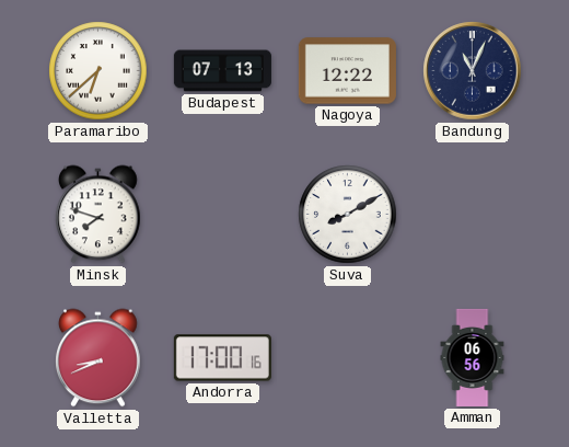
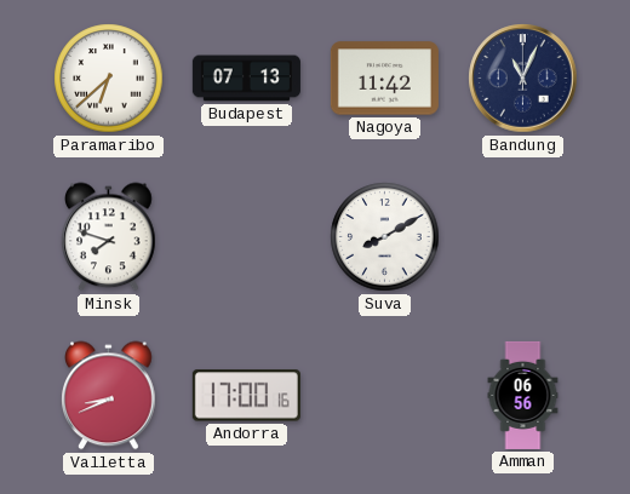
Nagoya: 12:22 -> 11:42 (384, 79)
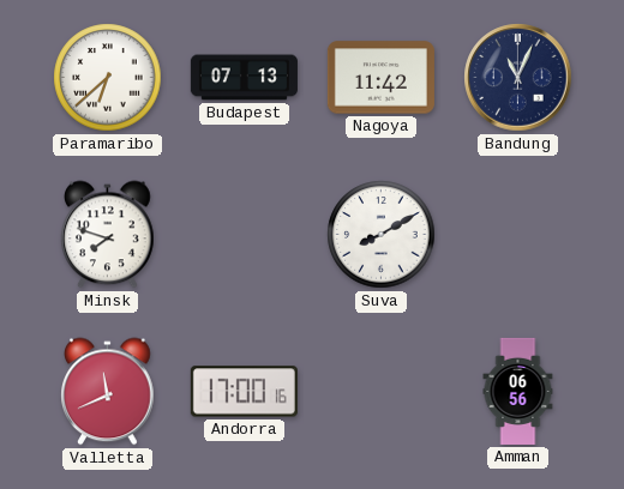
Valletta: 8:41 -> 11:41 (108, 392)
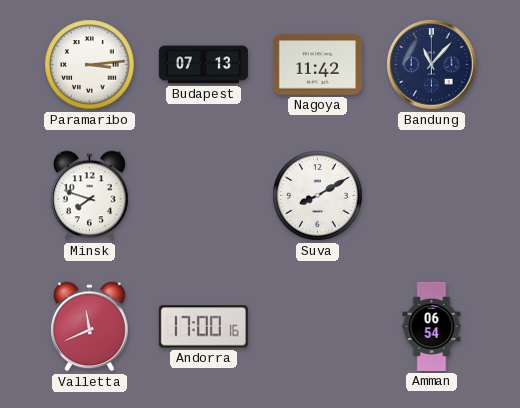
Paramaribo: 6:38 -> 3:14 (90, 65)
Bandung: 11:04 -> 11:07 (432, 65)
Amman: 06:56 -> 06:54 (432, 326)
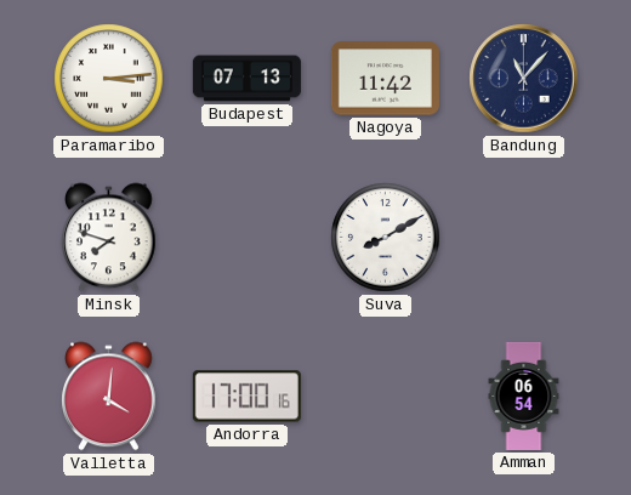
Valletta: 11:41 -> 4:01 (109, 397)
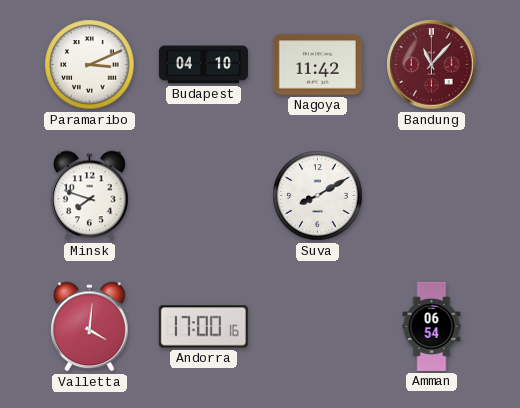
Paramaribo: 3:14 -> 3:11 (90, 65)
Budapest: 07:13 -> 04:10 (203, 65)
Bandung dial: navy -> burgundy (432, 65)
